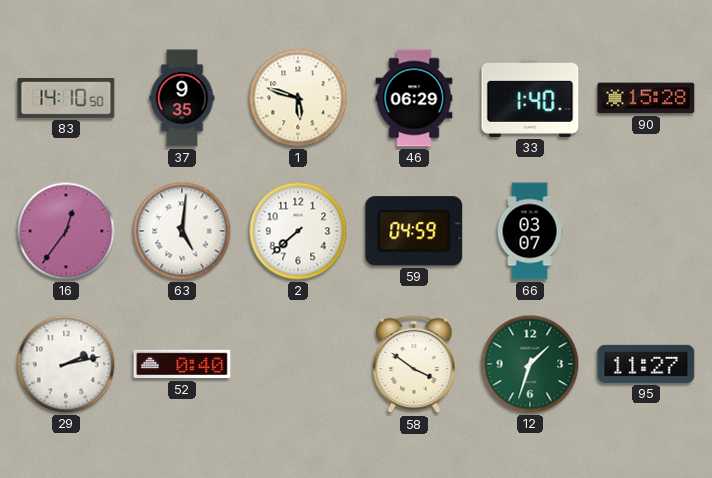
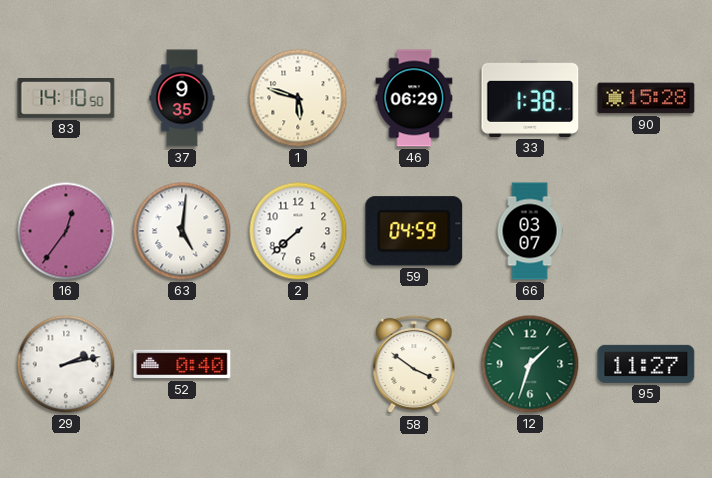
33: 1:40 -> 1:38 (530, 98)
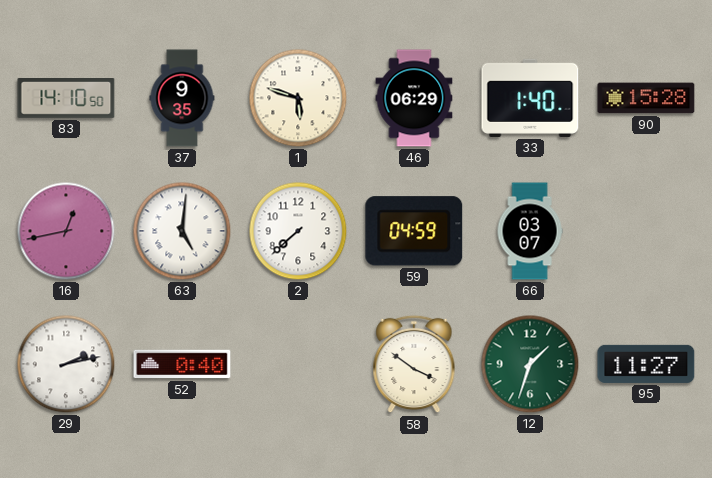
33: 1:38 -> 1:40 (530, 98)
16: 12:36 -> 12:43 (66, 231)
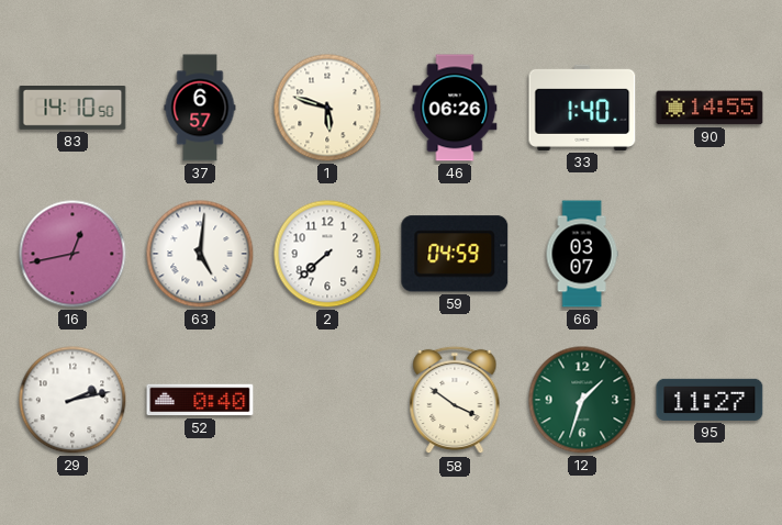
37: 9:35 -> 6:57 (200, 108)
46: 06:29 -> 06:26 (455, 108)
90: 15:28 -> 14:55 (710, 108)
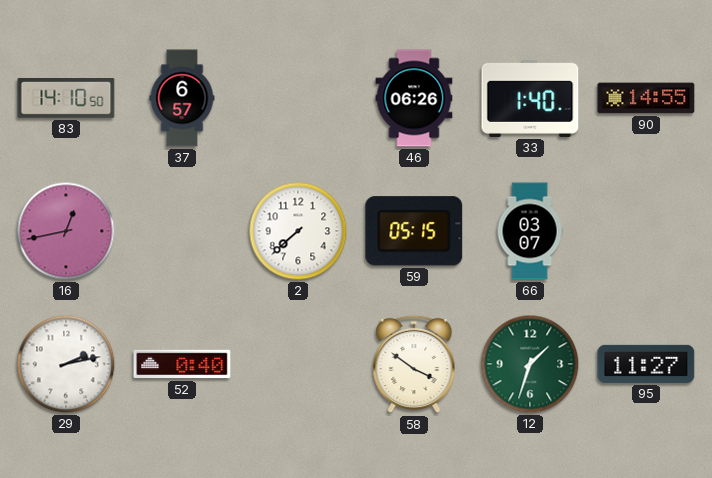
1: 5:48 -> none (327, 108)
63: 5:01 -> none (200, 254)
59: 04:59 -> 05:15 (414, 231)
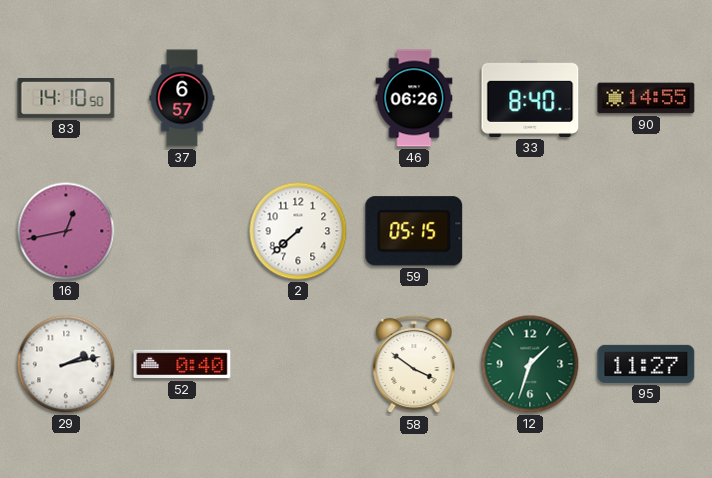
33: 1:40 -> 8:40 (530, 98)
66: 03:07 -> none (530, 231)
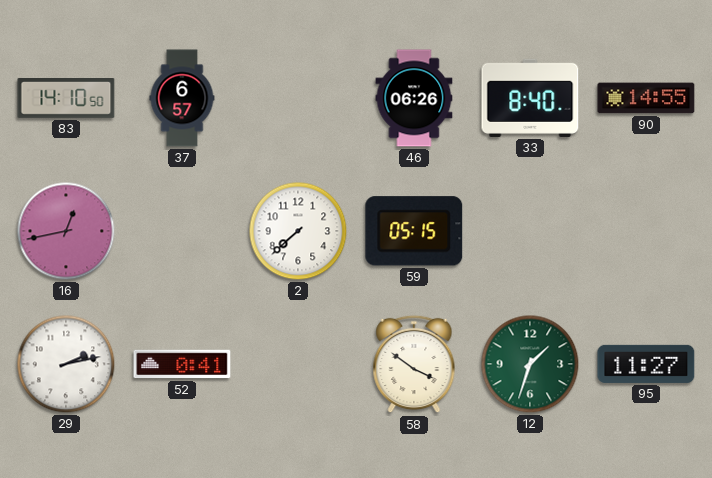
52: 0:40 -> 0:41 (182, 364)
